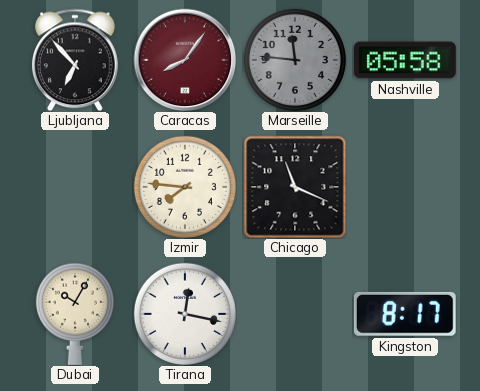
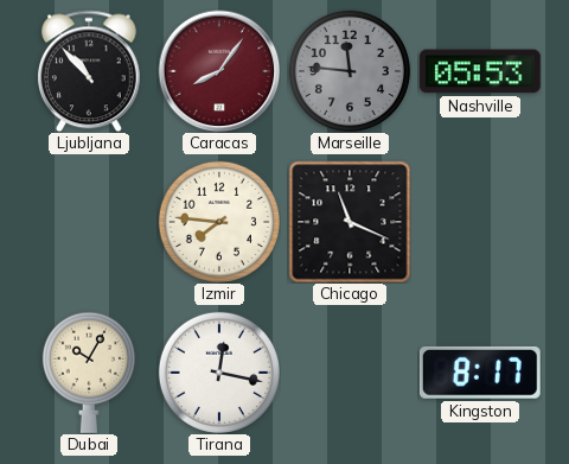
Ljubljana: 6:53 -> 10:53 (89, 71)
Nashville: 05:58 -> 05:53 (480, 71)
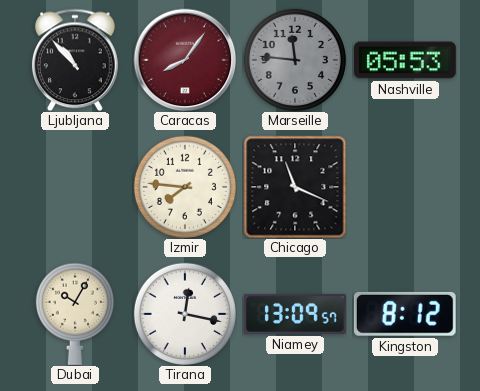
Niamey: none -> 13:09 (296, 314)
Kingston: 8:17 -> 8:12 (405, 314)
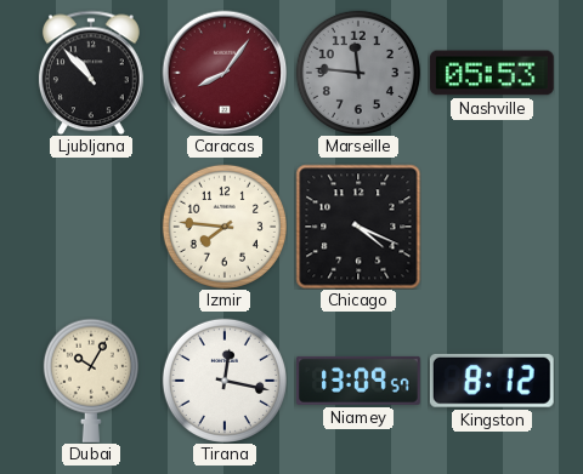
Chicago: 11:19 -> 4:19 (358, 227)
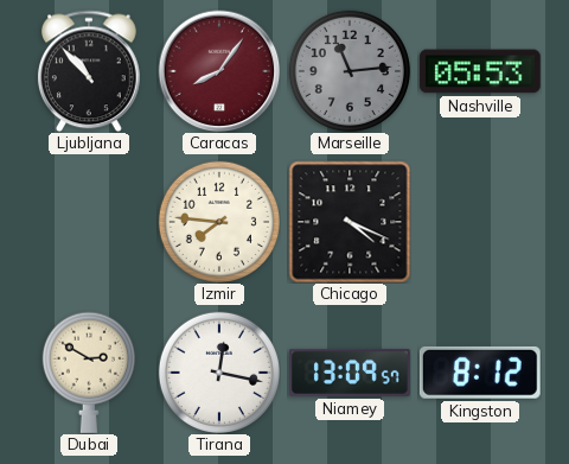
Marseille: 11:46 -> 11:14 (350, 71)
Dubai: 10:05 -> 2:50 (89, 373)
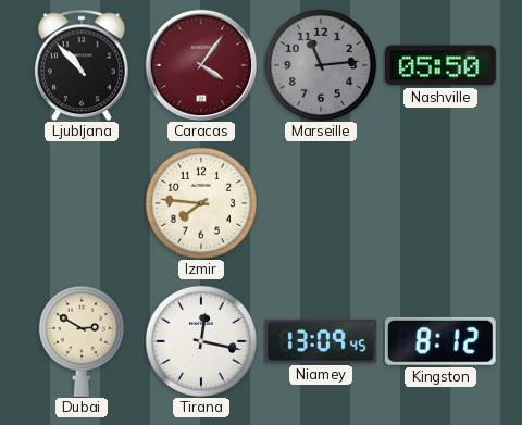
Caracas: 8:06 -> 4:06 (201, 65)
Nashville: 05:53 -> 05:50 (440, 65)
Chicago: 4:19 -> none (350, 222)
Niamey: 13:09:57 -> 13:09:45 (322, 341)
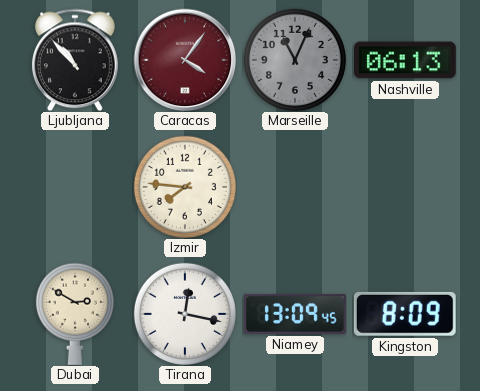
Marseille: 11:14 -> 11:04 (295, 60)
Nashville: 05:50 -> 06:13 (405, 60)
Kingston: 8:12 -> 8:09 (405, 314)
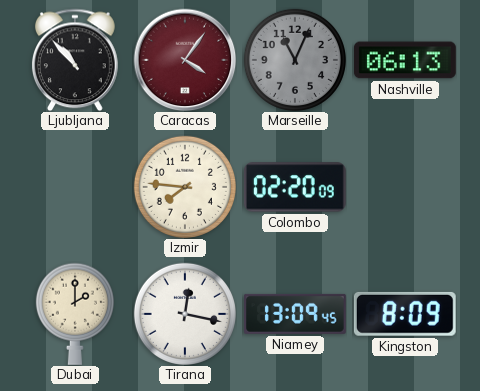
Colombo: none -> 02:20 (295, 187)
Dubai: 2:50 -> 2:00 (75, 314)
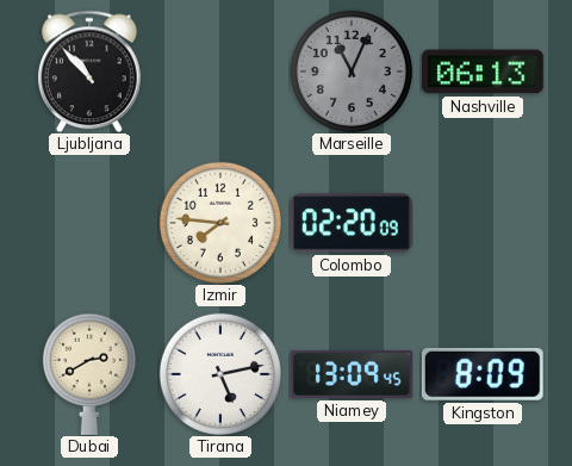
Caracas: 4:06 -> none (185, 60)
Dubai: 2:00 -> 2:40 (89, 374)
Tirana: 12:17 -> 5:13 (220, 374)
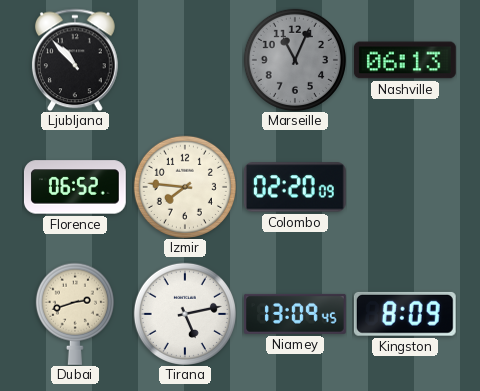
Florence: none -> 06:52 (75, 187)
Dubai: 2:40 -> 2:42 (75, 314)
